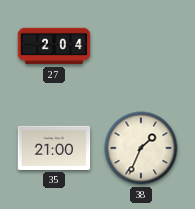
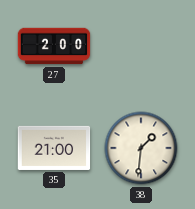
27: 2:04 -> 2:00 (54, 46)
38: 1:34 -> 1:31 (141, 148)
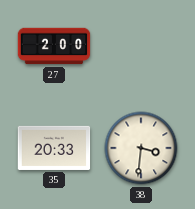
35: 21:00 -> 20:33 (54, 148)
38: 1:31 -> 3:31 (141, 148)
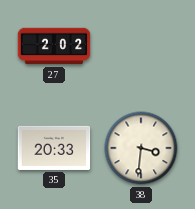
27: 2:00 -> 2:02 (54, 46)
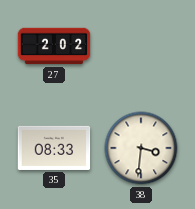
35: 20:33 -> 08:33 (54, 148)
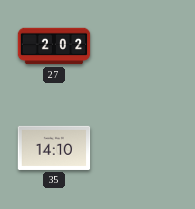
35: 08:33 -> 14:10 (54, 148)
38: 3:31 -> none (141, 148)
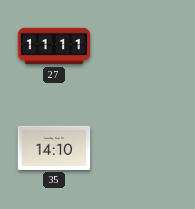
27: 2:02 -> 11:11 (54, 46)
